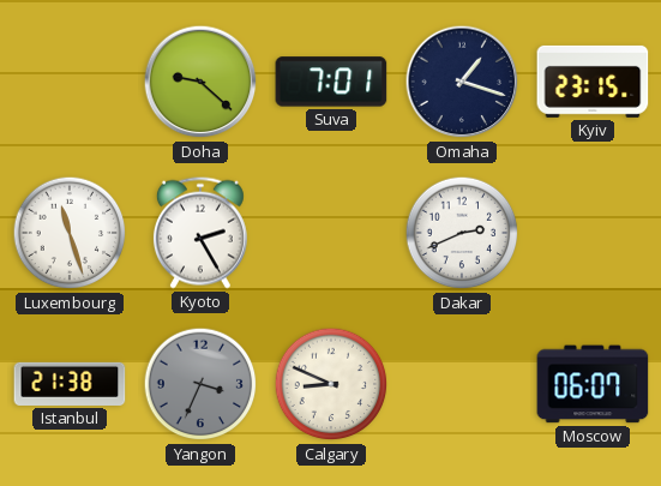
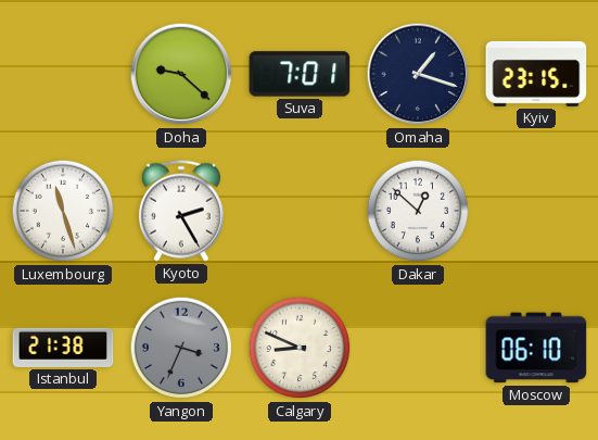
Dakar: 2:41 -> 12:52 (418, 211)
Moscow: 06:07 -> 06:10 (536, 348)
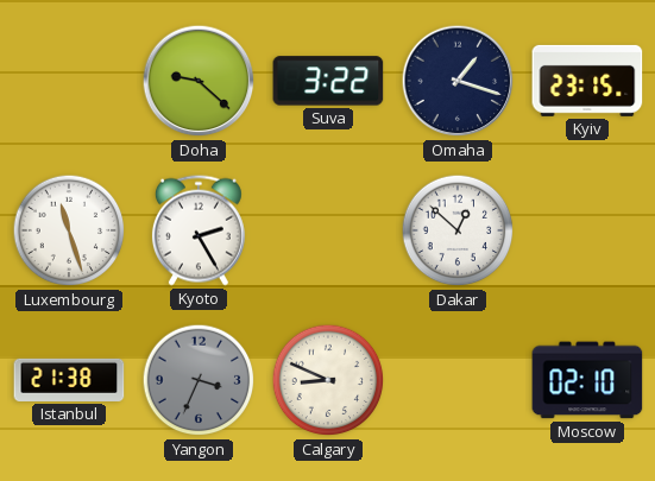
Suva: 7:01 -> 3:22 (328, 81)
Moscow: 06:10 -> 02:10 (587, 380)
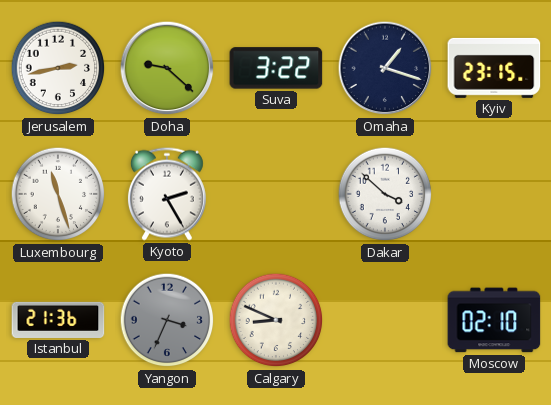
Jerusalem: none -> 2:43 (58, 68)
Dakar: 12:52 -> 3:52 (385, 194)
Istanbul: 21:38 -> 21:36 (58, 320)
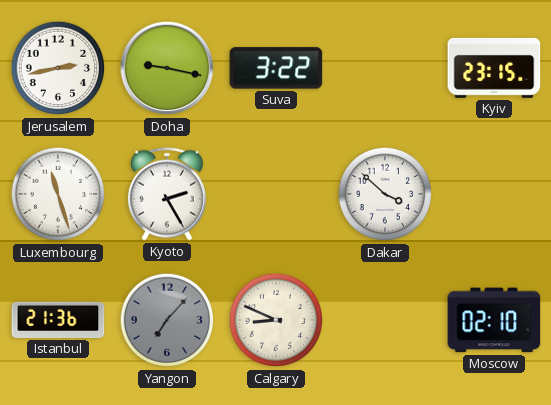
Doha: 9:22 -> 9:17 (167, 68)
Omaha: 1:18 -> none (385, 68)
Yangon: 3:34 -> 7:07 (167, 320)
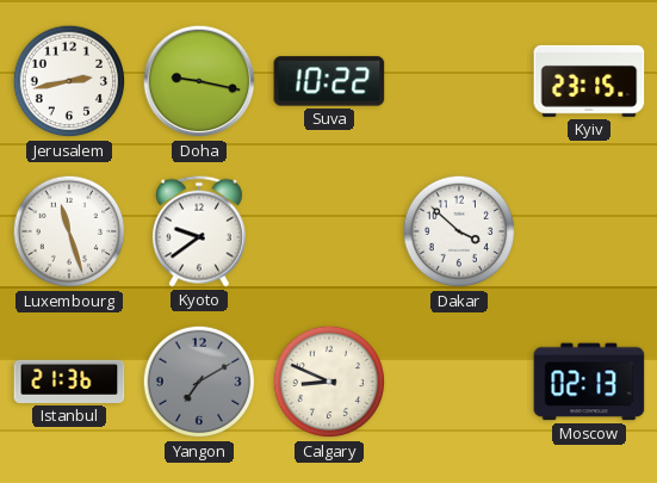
Suva: 3:22 -> 10:22 (329, 81)
Kyoto: 2:25 -> 9:39 (199, 231)
Yangon: 7:07 -> 7:10 (199, 382)
Moscow: 02:10 -> 02:13 (589, 382)
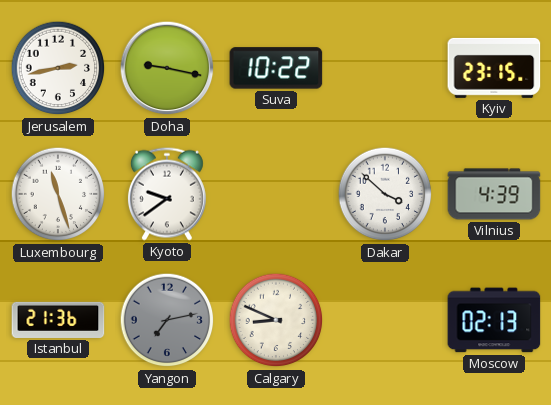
Vilnius: none -> 4:39 (494, 194)
Yangon: 7:10 -> 7:13 (167, 320)
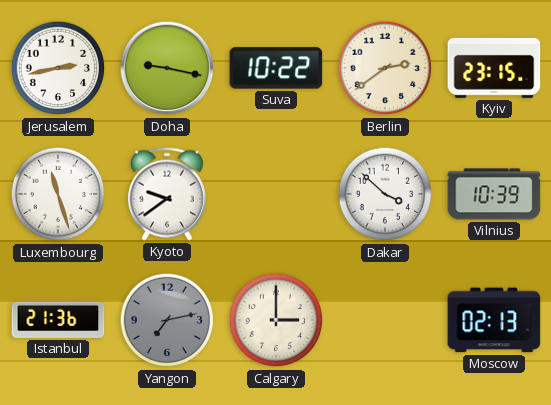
Berlin: none -> 2:39 (385, 68)
Vilnius: 4:39 -> 10:39 (494, 194)
Calgary: 8:49 -> 3:00 (276, 320)
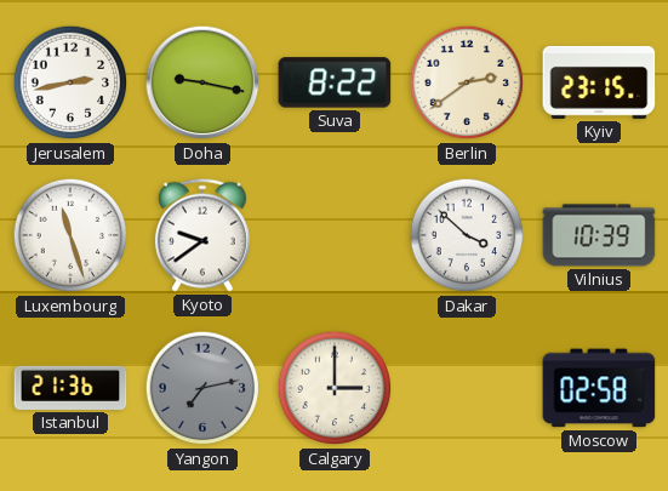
Suva: 10:22 -> 8:22 (335, 82)
Moscow: 02:13 -> 02:58 (599, 388)
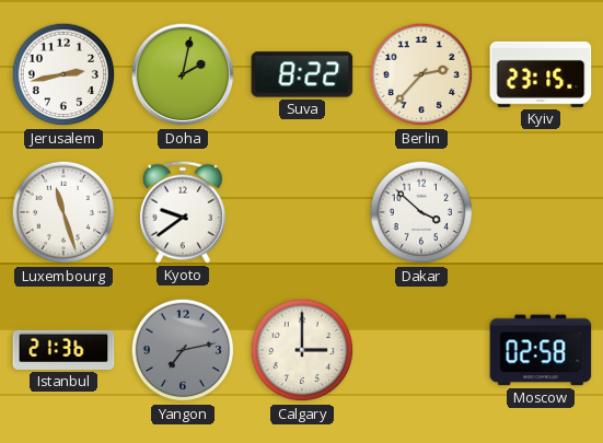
Doha: 9:17 -> 2:02 (183, 74)
Berlin: 2:39 -> 2:37 (421, 74)
Vilnius: 10:39 -> none (599, 235)
